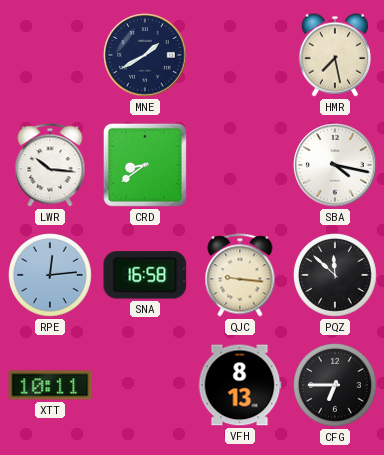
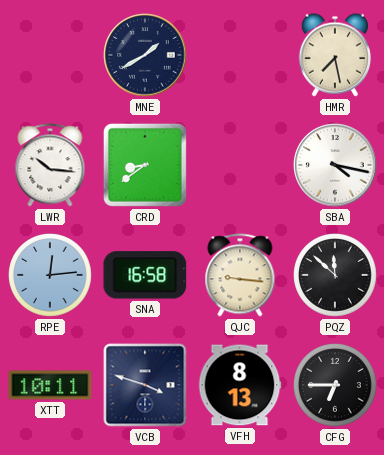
VCB: none -> 3:48 (145, 385)
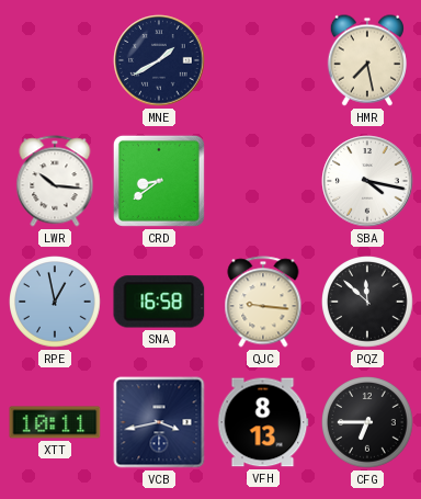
RPE: 12:14 -> 12:58 (55, 302)
VCB: 3:48 -> 3:43 (159, 422)
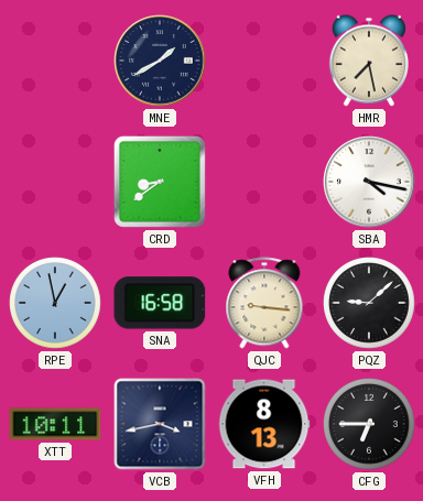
LWR: 10:16 -> none (55, 181)
PQZ: 11:52 -> 9:08 (369, 303)
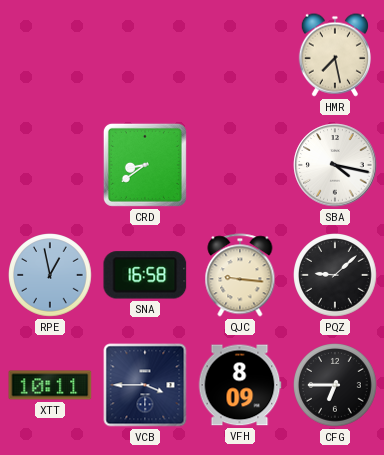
MNE: 1:40 -> none (160, 61)
VCB: 3:43 -> 3:45 (145, 385)
VFH: 8:13 -> 8:09 (240, 385)
